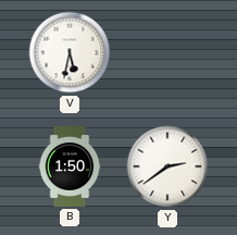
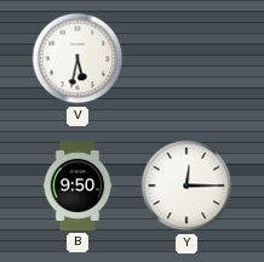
B: 1:50 -> 9:50 (78, 187)
Y: 2:39 -> 12:15 (186, 186)
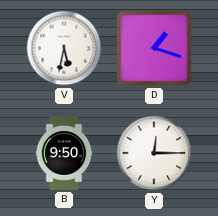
D: none -> 1:18 (154, 48)
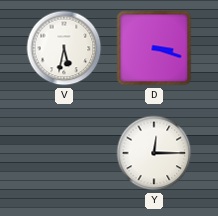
D: 1:18 -> 3:18 (154, 48)
B: 9:50 -> none (64, 154)
